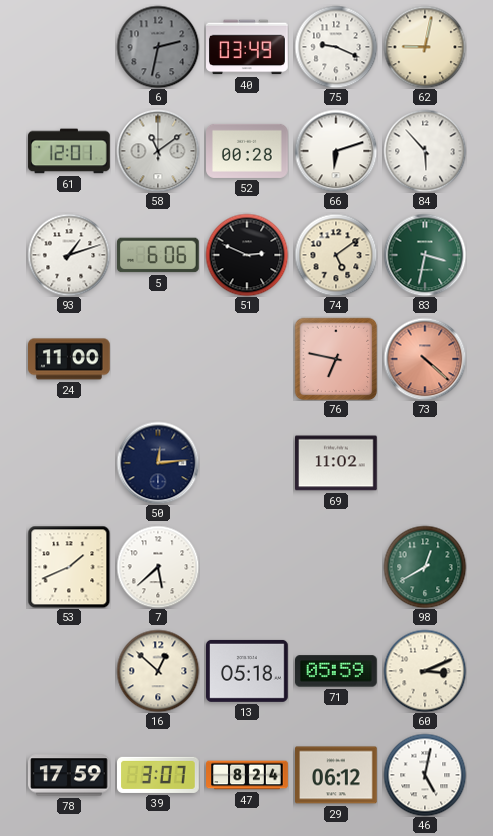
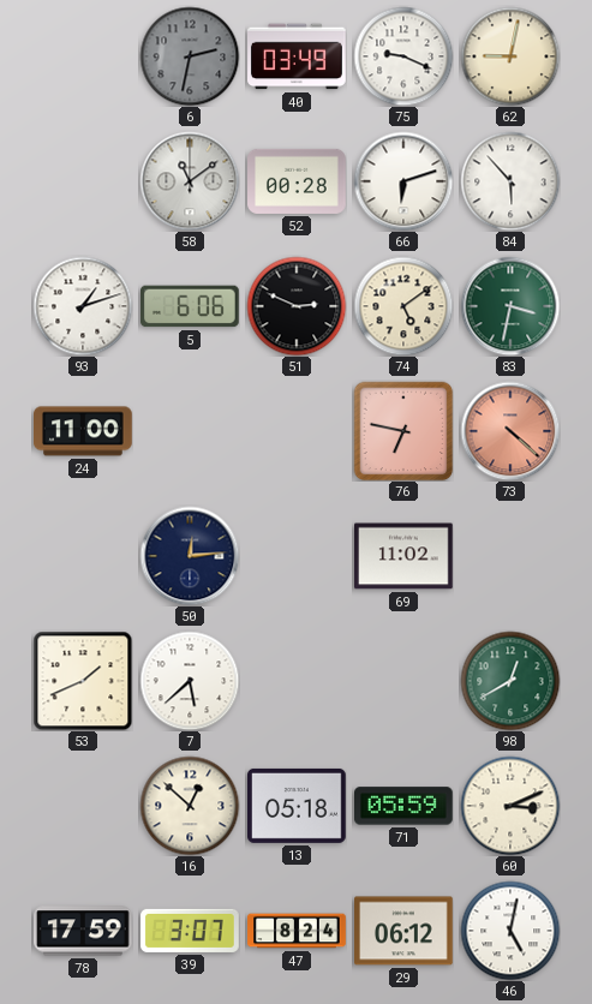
61: 12:01 -> none (69, 151)
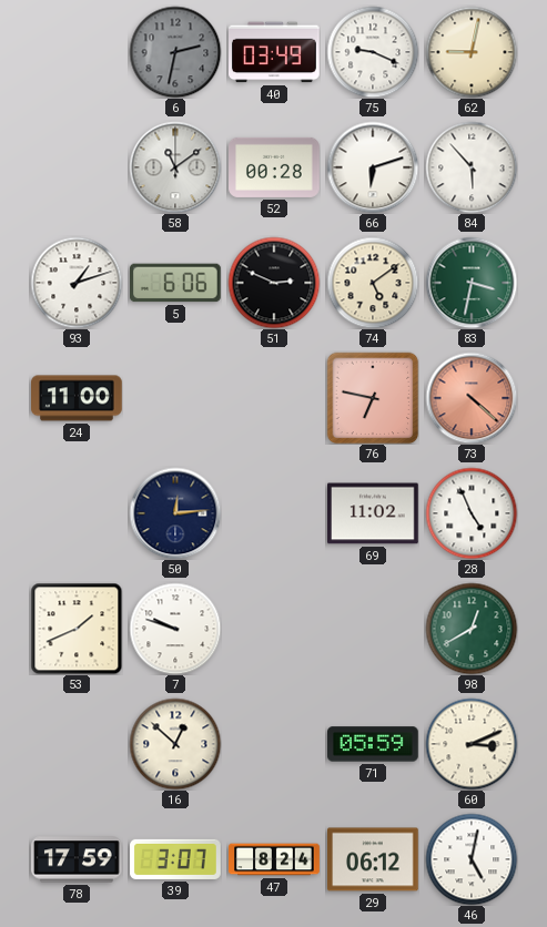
28: none -> 4:56 (472, 513)
7: 5:38 -> 9:48 (175, 629)
13: 05:18 -> none (298, 806)
